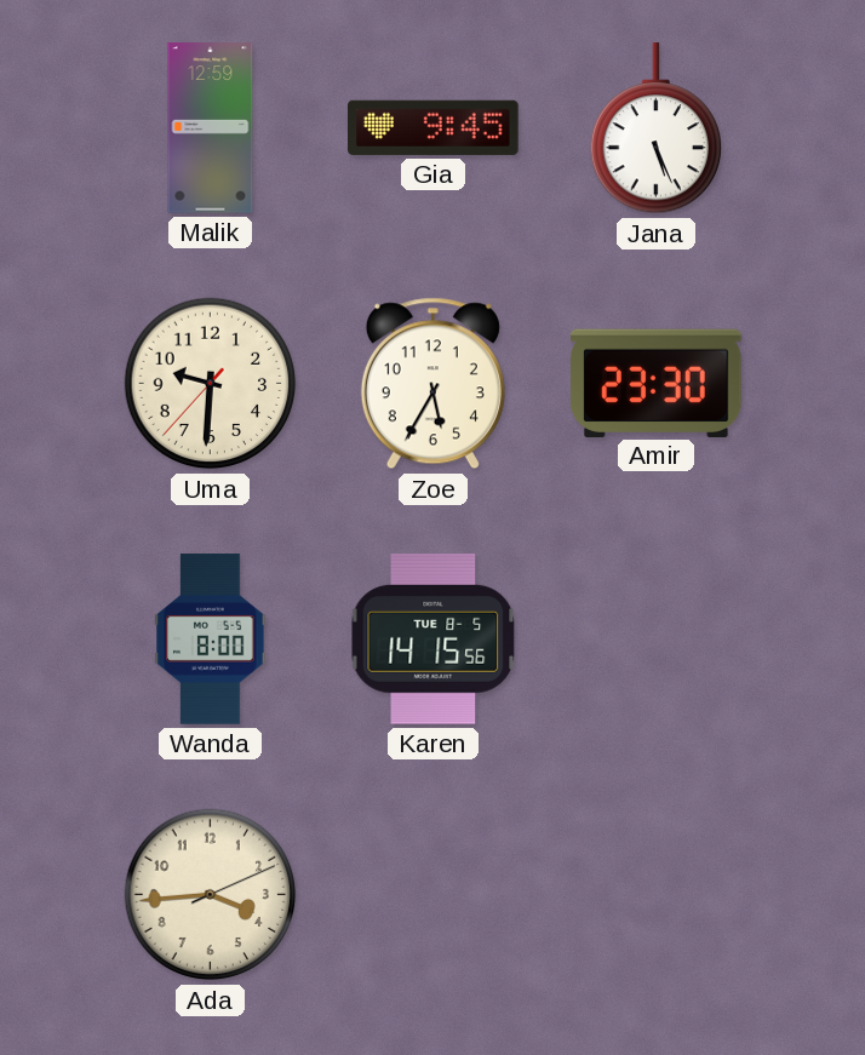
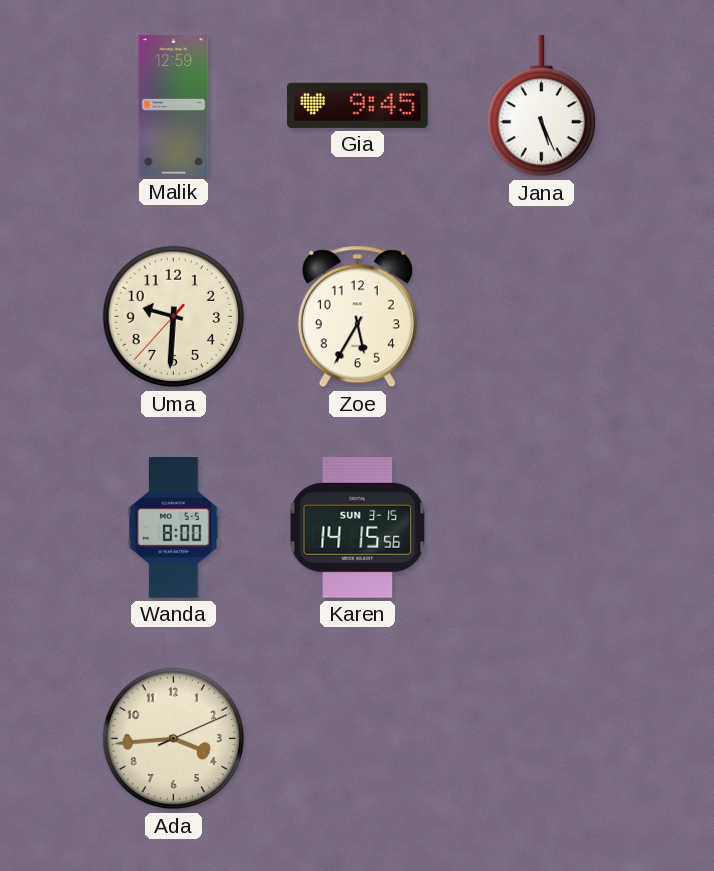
Amir: 23:30 -> none (657, 383)
Karen date: TUE 8-5 -> SUN 3-15 (358, 528)
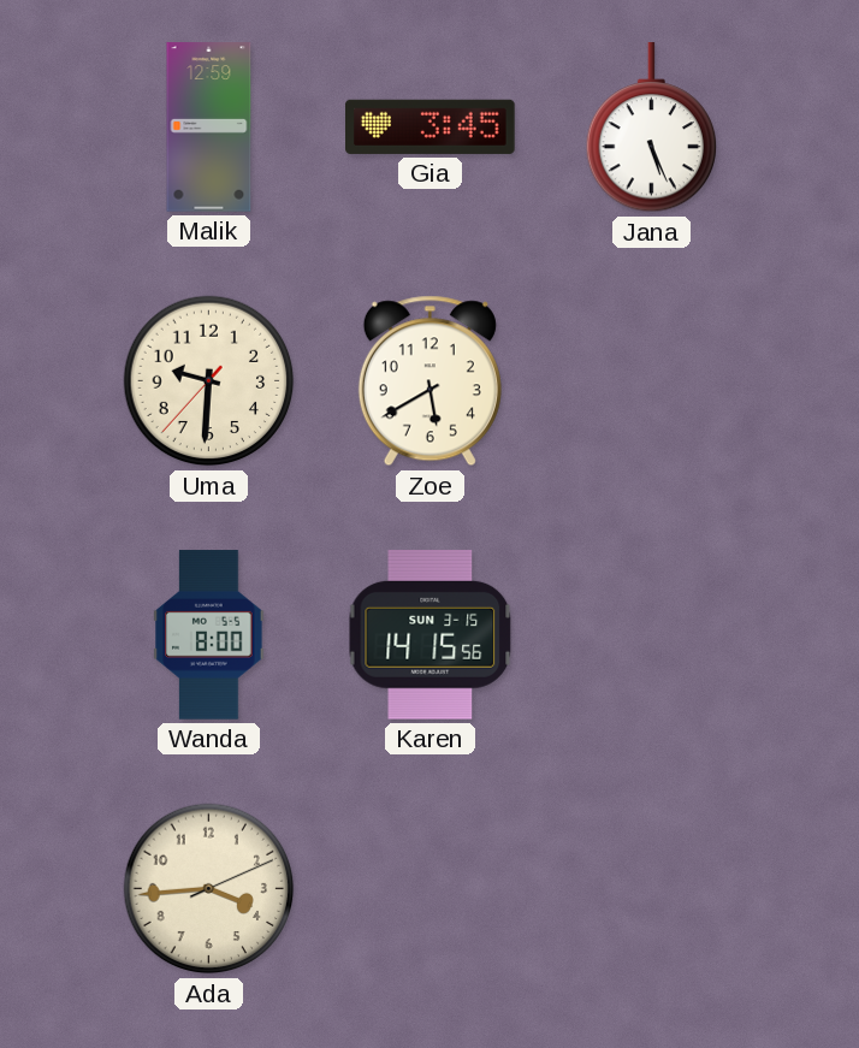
Gia: 9:45 -> 3:45 (431, 126)
Zoe: 5:35 -> 5:40 (429, 381)
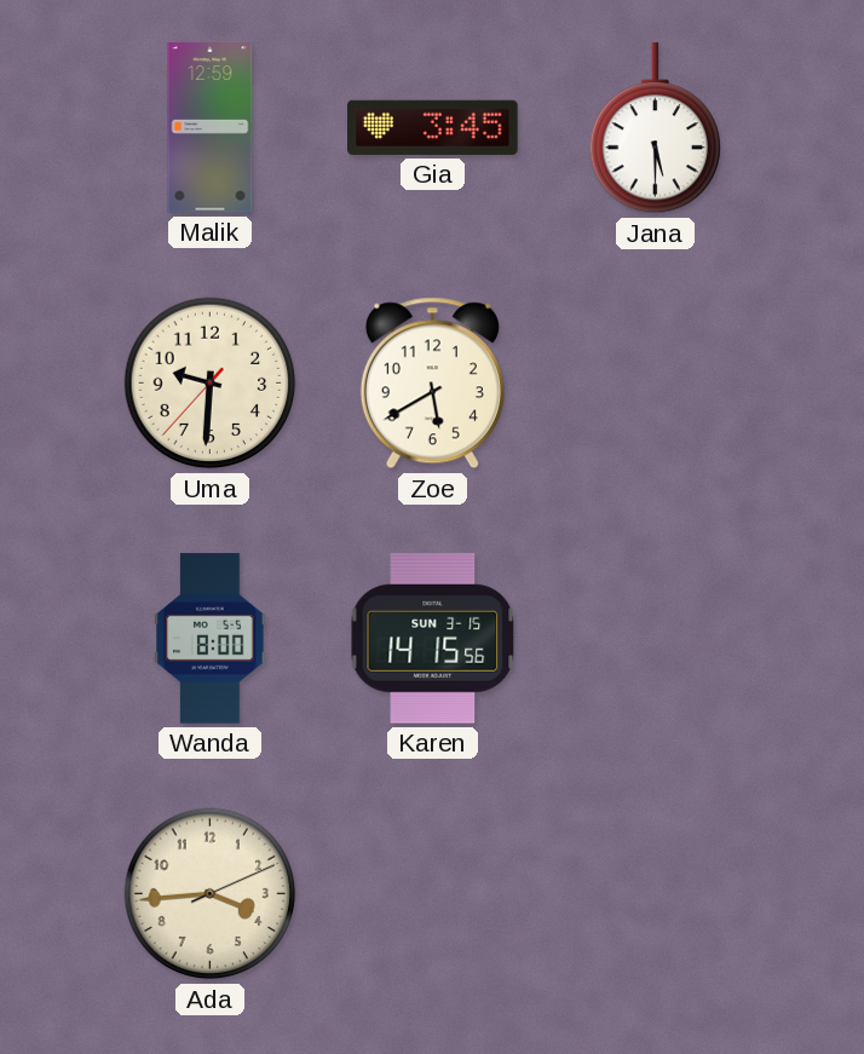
Jana: 5:26 -> 5:30 (655, 128)
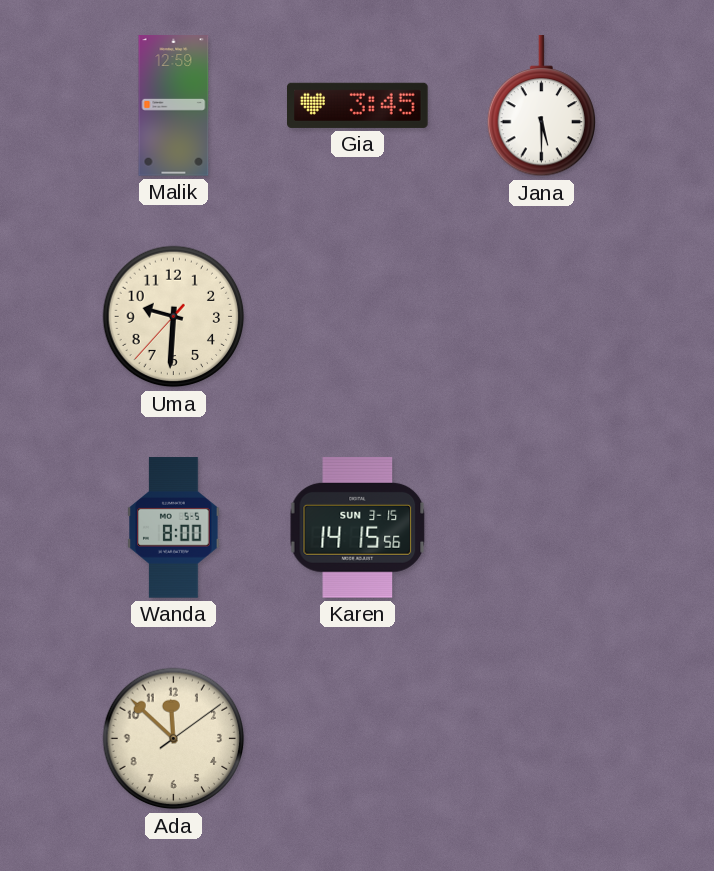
Zoe: 5:40 -> none (432, 384)
Ada: 3:44 -> 11:52 (174, 739)
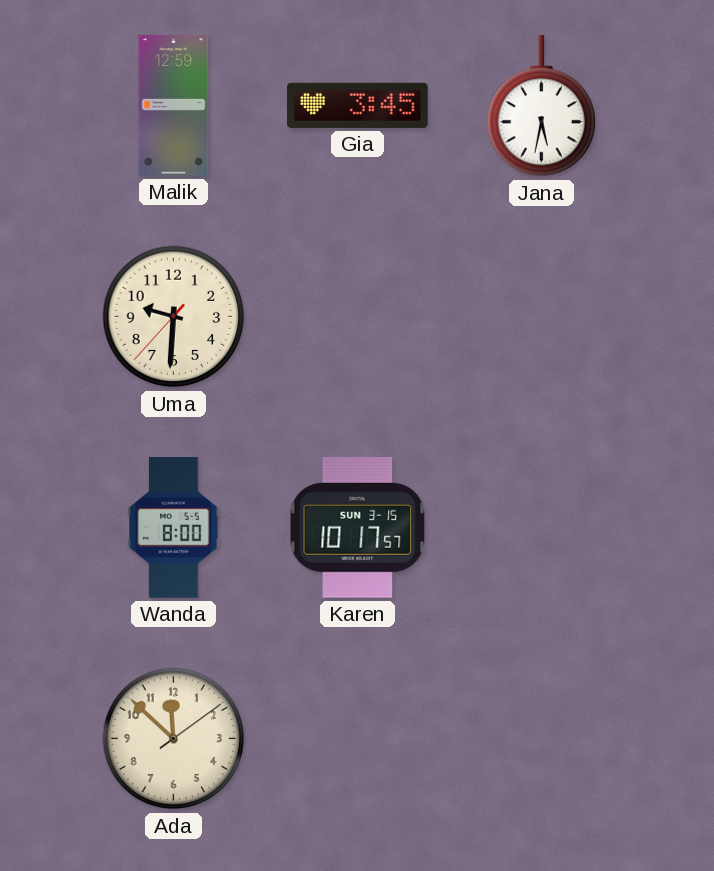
Jana: 5:30 -> 5:32 (541, 106)
Karen: 14:15 -> 10:17 (358, 528)
